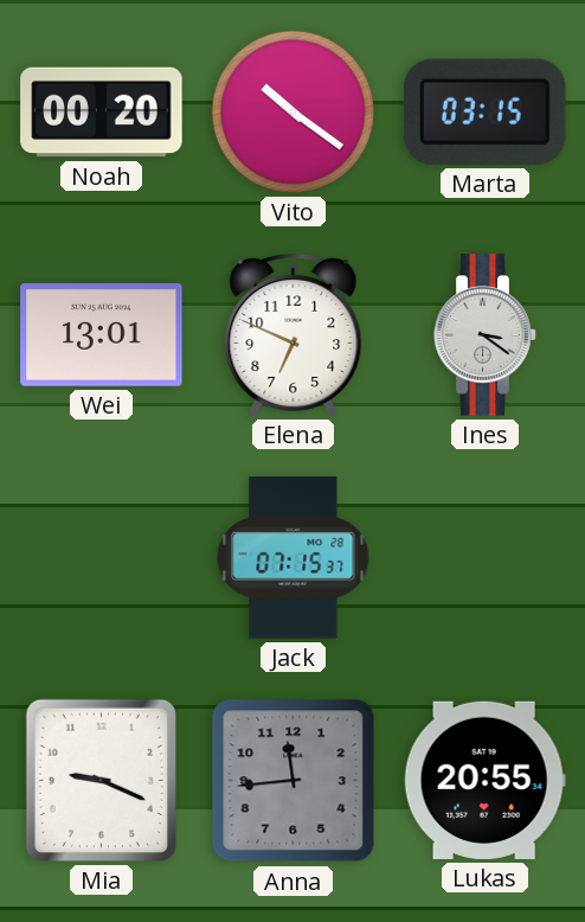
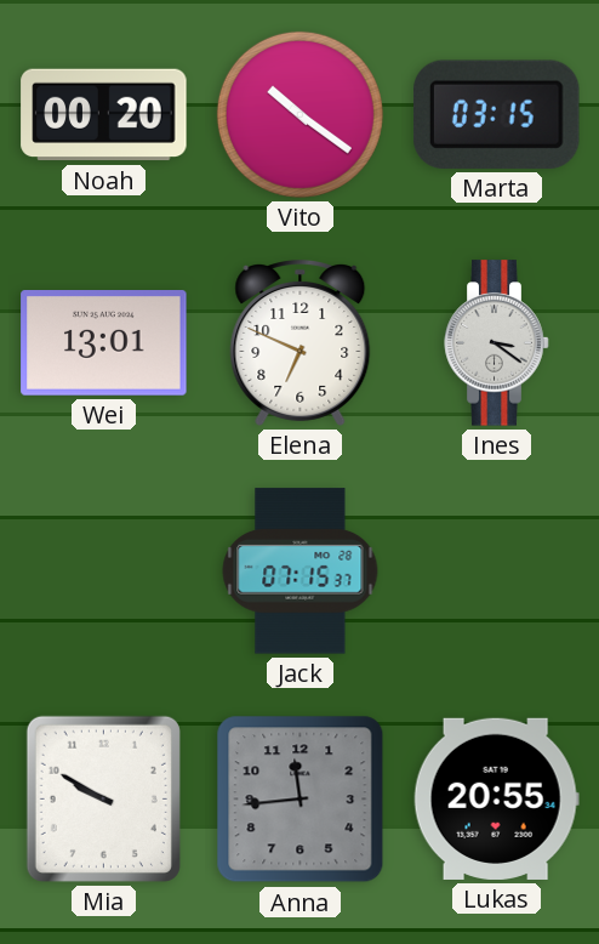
Mia: 9:19 -> 9:50 (103, 798)
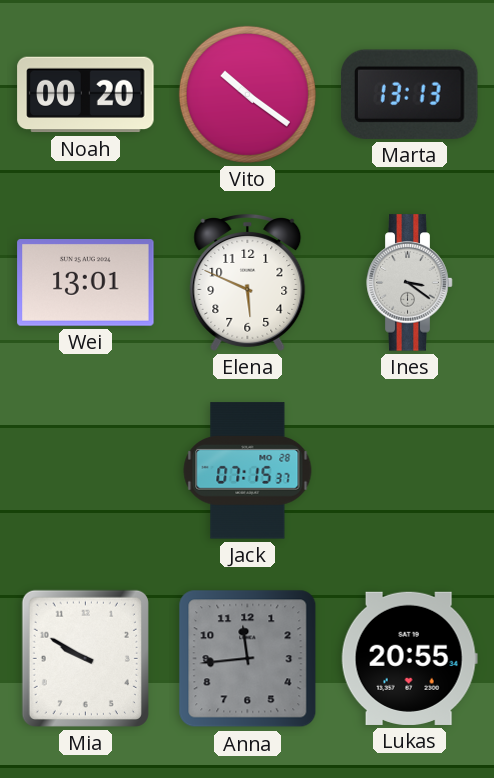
Marta: 03:15 -> 13:13 (410, 94)
Elena: 6:49 -> 5:49 (248, 283)
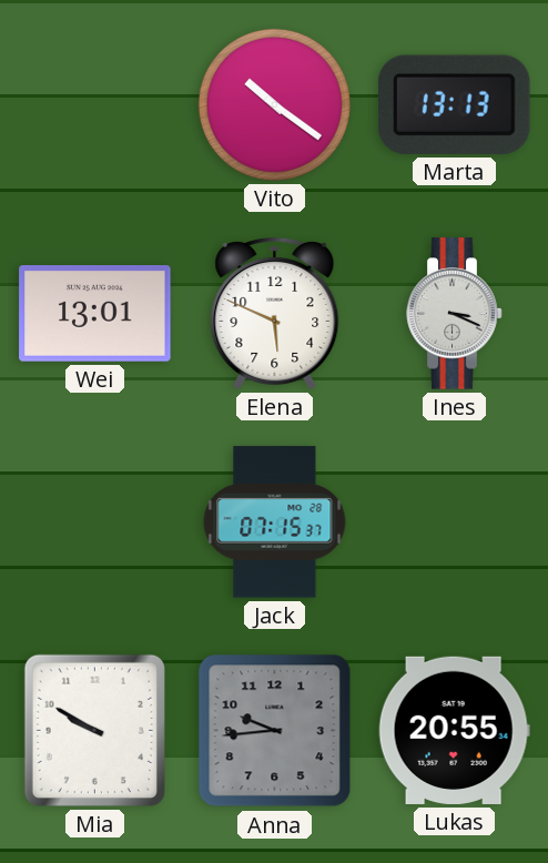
Noah: 00:20 -> none (86, 95)
Ines: 3:21 -> 3:19 (455, 314)
Anna: 11:44 -> 9:44 (275, 731)
